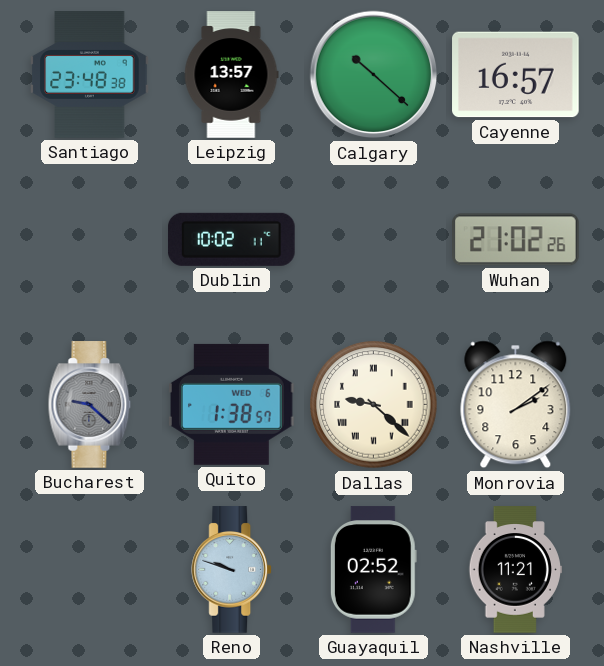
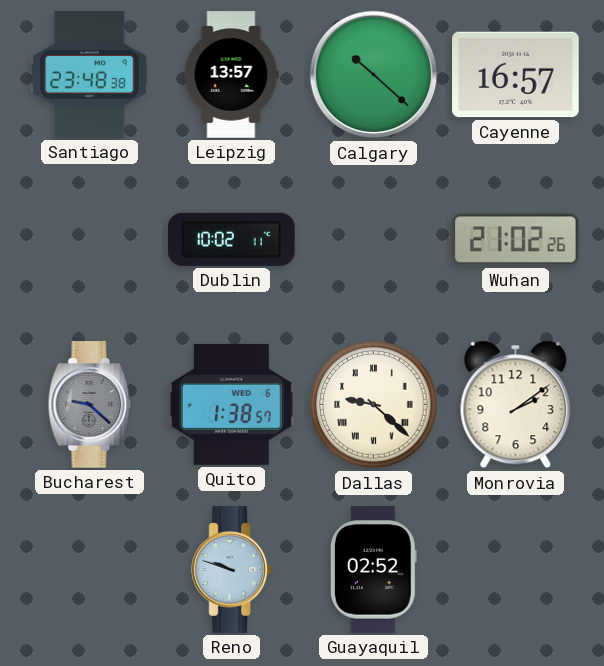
Nashville: 11:21 -> none (515, 570)
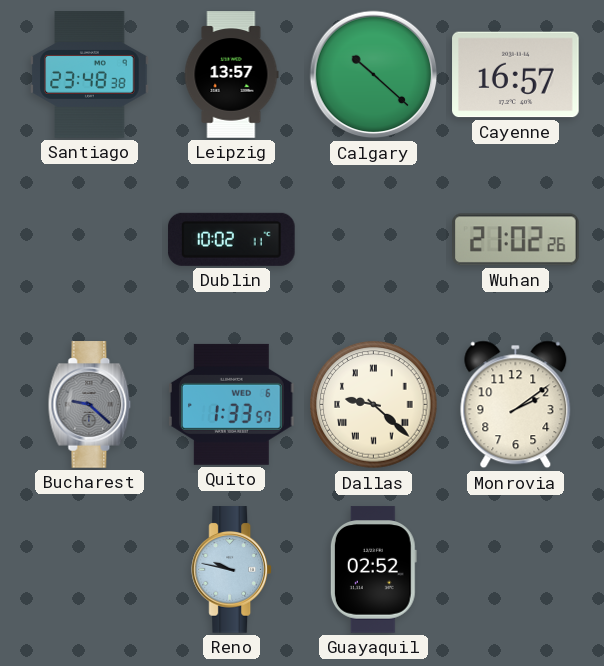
Quito: 1:38 -> 1:33 (232, 404)
Reno: 9:48 -> 9:47 (232, 570)
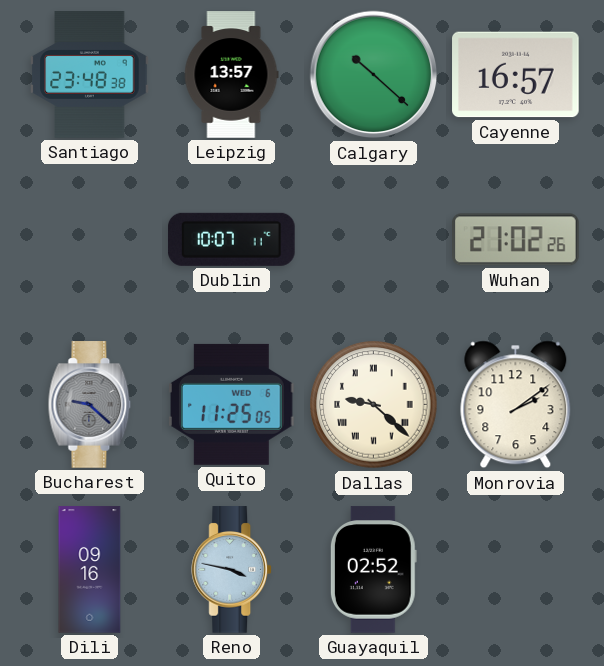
Dublin: 10:02 -> 10:07 (232, 239)
Quito: 1:33 -> 11:25 (232, 404)
Dili: none -> 09:16 (90, 570)
Reno: 9:47 -> 3:47 (232, 570)
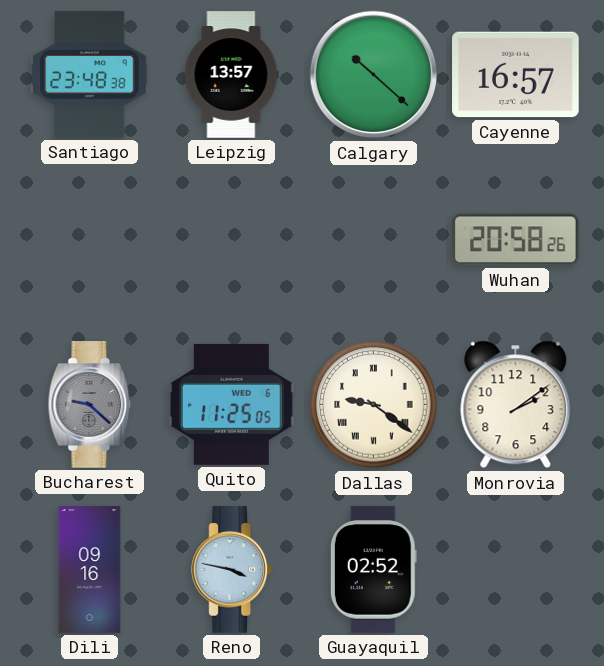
Dublin: 10:07 -> none (232, 239)
Wuhan: 21:02 -> 20:58 (516, 240)
Dallas: 9:22 -> 9:21 (374, 405)
